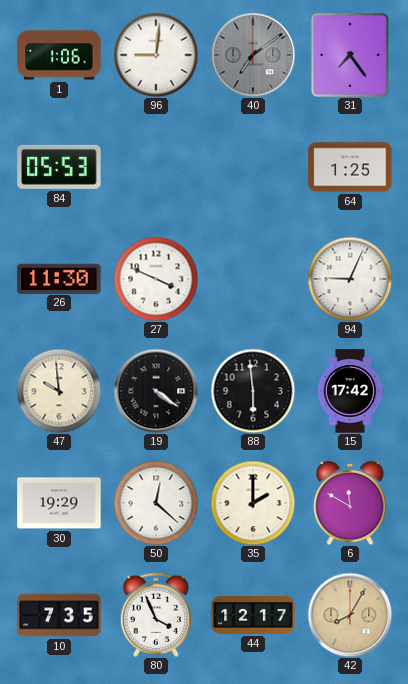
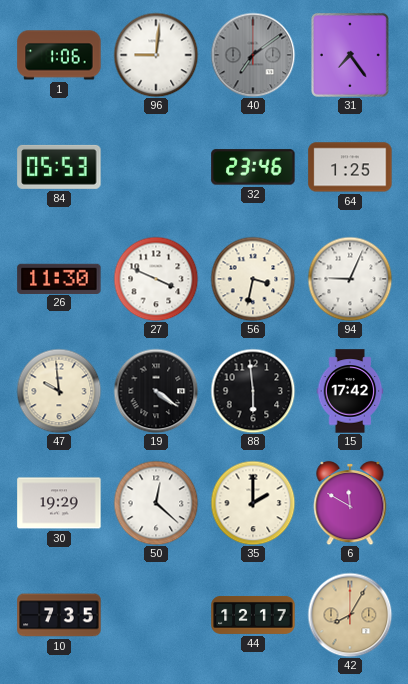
32: none -> 23:46 (253, 167)
56: none -> 3:32 (253, 279)
80: 3:56 -> none (156, 615)
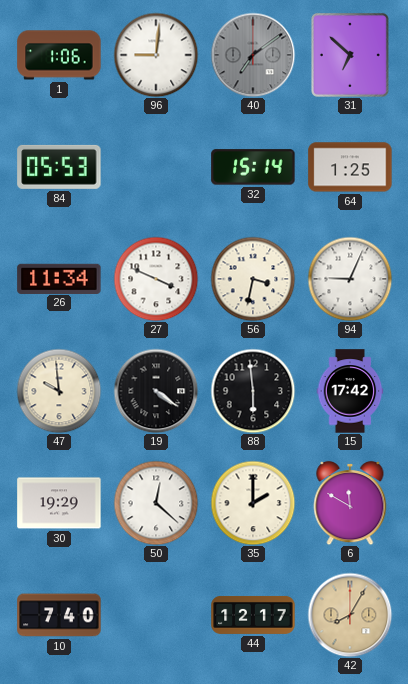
31: 7:24 -> 6:52 (350, 55)
32: 23:46 -> 15:14 (253, 167)
26: 11:30 -> 11:34 (59, 278)
10: 7:35 -> 7:40 (59, 615)
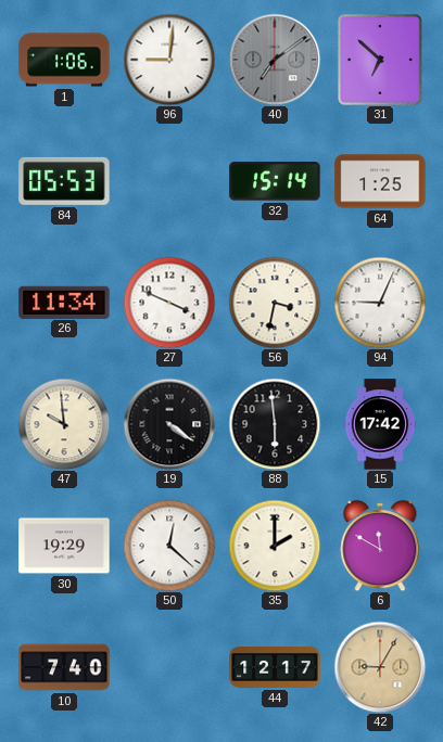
42: 8:05 -> 9:05 (380, 667)
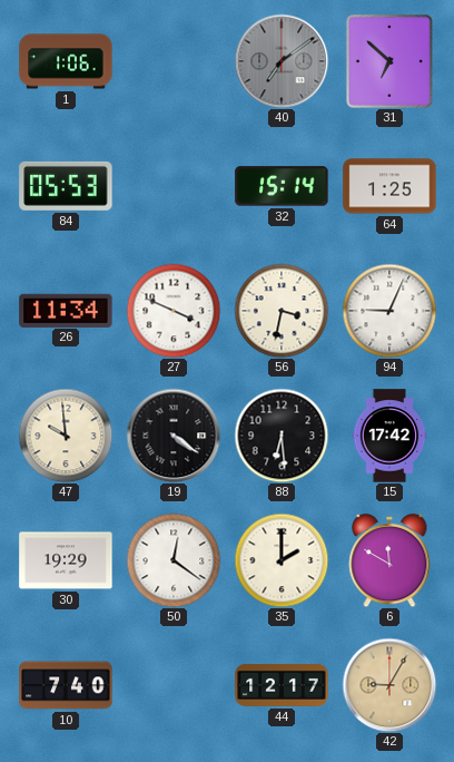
96: 9:01 -> none (169, 60)
88: 5:59 -> 6:29 (282, 436)
50: 12:22 -> 12:21 (174, 560)
